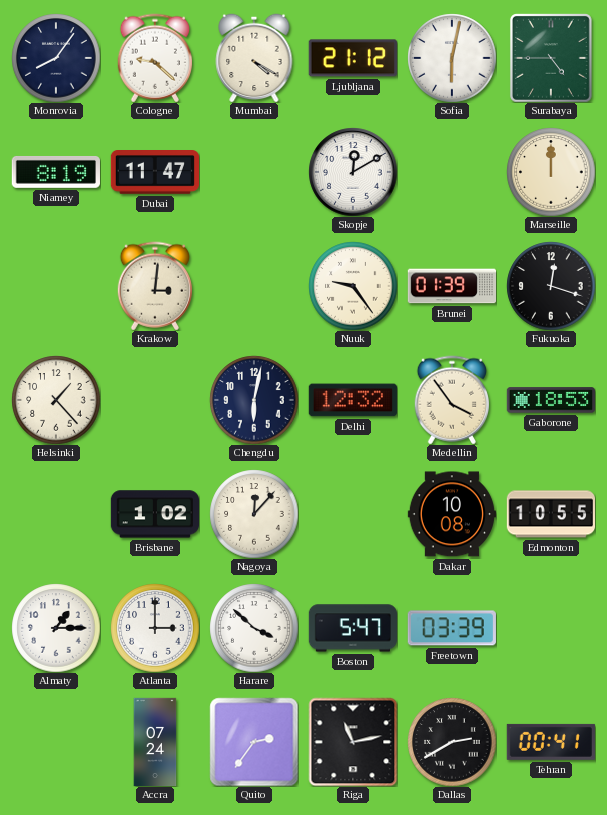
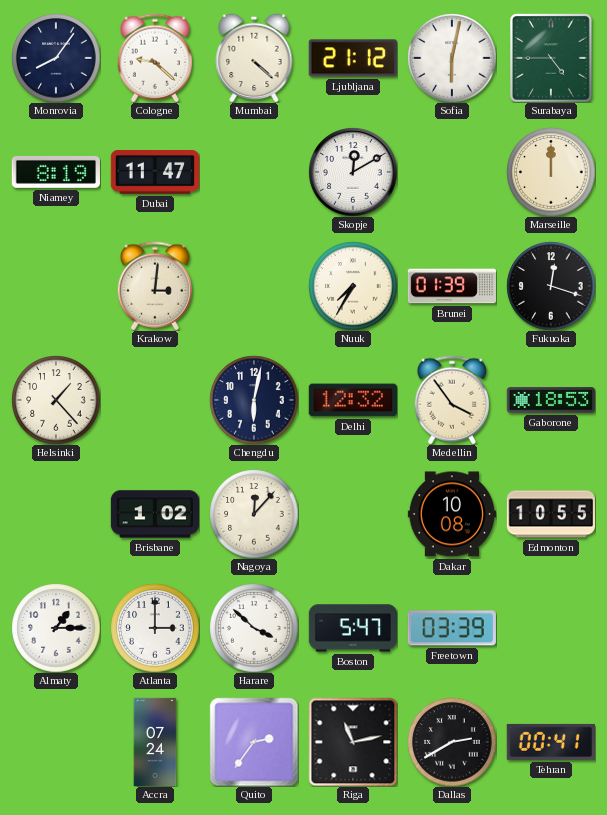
Mumbai: 4:20 -> 4:22 (254, 58)
Nuuk: 9:24 -> 7:35 (353, 286)
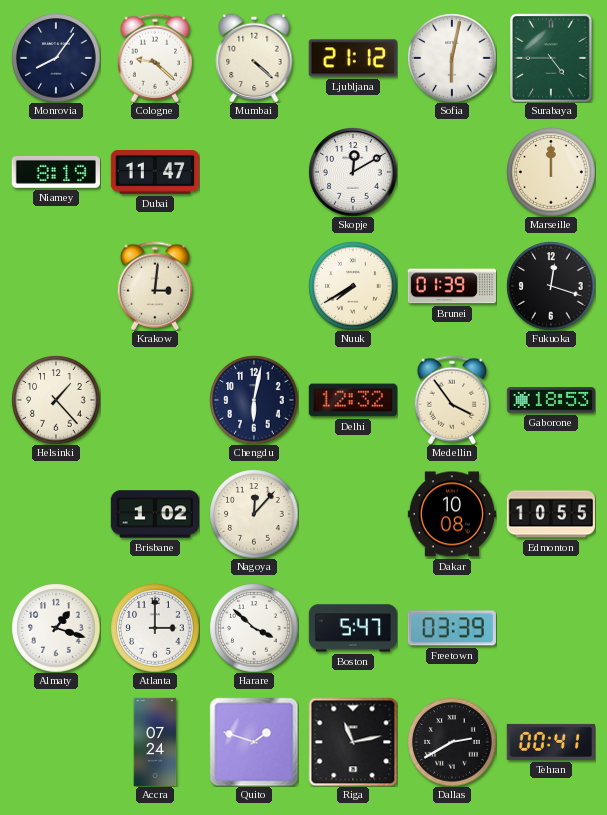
Nuuk: 7:35 -> 7:40 (353, 286)
Almaty: 1:15 -> 1:18 (56, 628)
Quito: 2:36 -> 1:48 (254, 742)
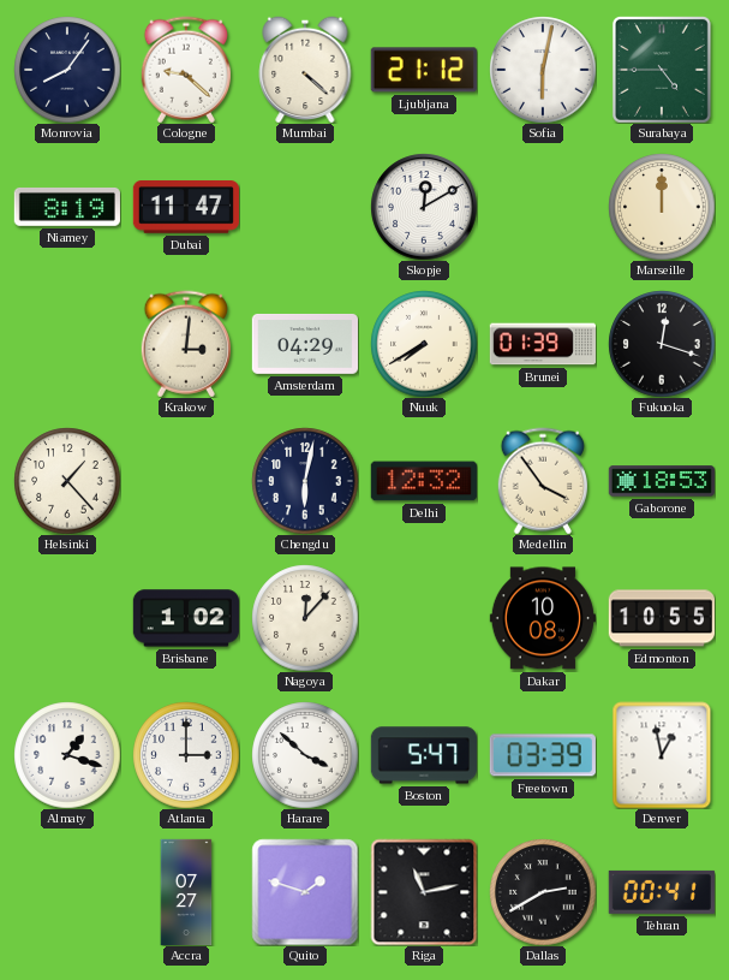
Amsterdam: none -> 04:29 (304, 344)
Denver: none -> 12:58 (662, 755)
Accra: 07:24 -> 07:27 (186, 892)
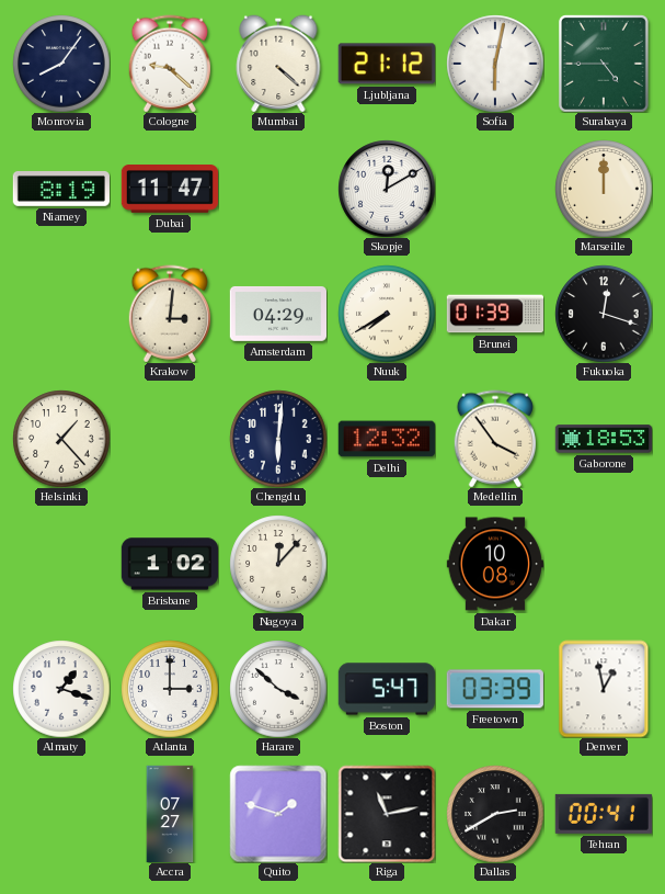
Chengdu: 6:02 -> 6:01 (278, 439)
Edmonton: 10:55 -> none (661, 618)
